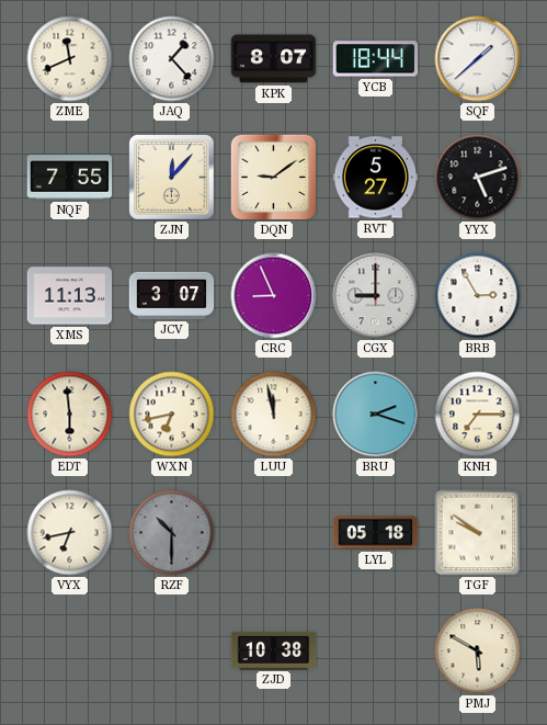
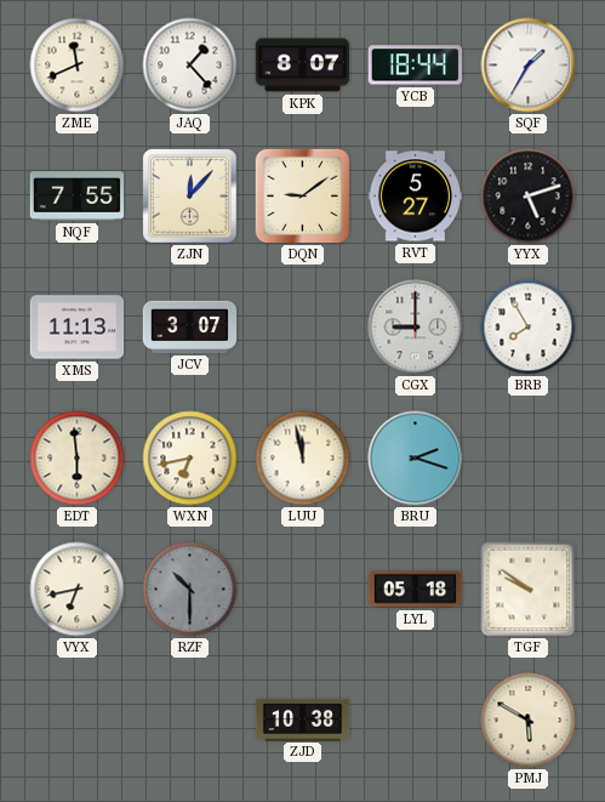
SQF: 1:38 -> 1:35 (529, 66)
CRC: 8:56 -> none (274, 296)
BRB: 2:55 -> 7:55 (529, 328)
KNH: 7:15 -> none (478, 415)
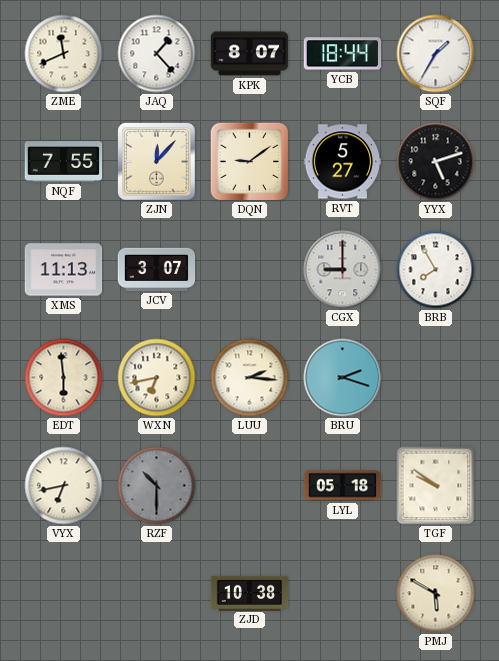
LUU: 11:58 -> 2:16 (250, 378)
